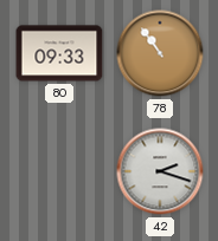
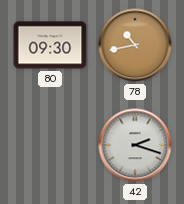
80: 09:33 -> 09:30 (50, 45)
78: 10:54 -> 10:43 (135, 45)
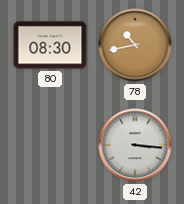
80: 09:30 -> 08:30 (50, 45)
42: 2:18 -> 3:16 (135, 145)
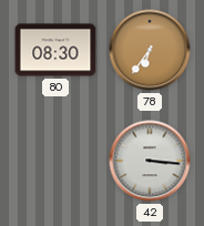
78: 10:43 -> 6:36 (150, 50)
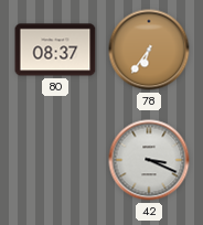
80: 08:30 -> 08:37 (55, 50)
42: 3:16 -> 3:19 (149, 160)
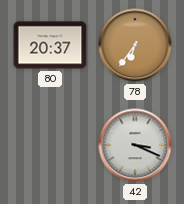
80: 08:37 -> 20:37 (50, 45)
